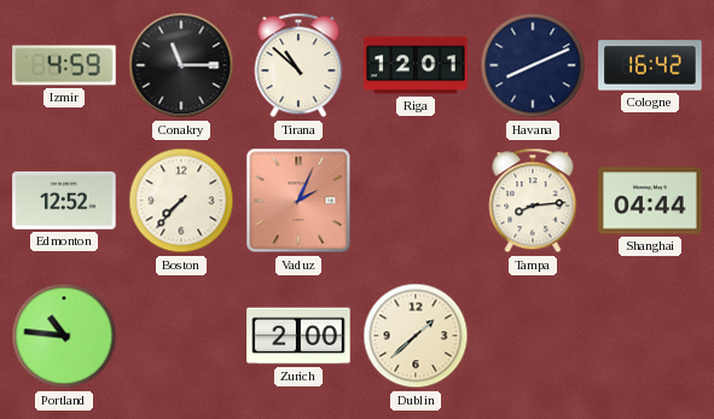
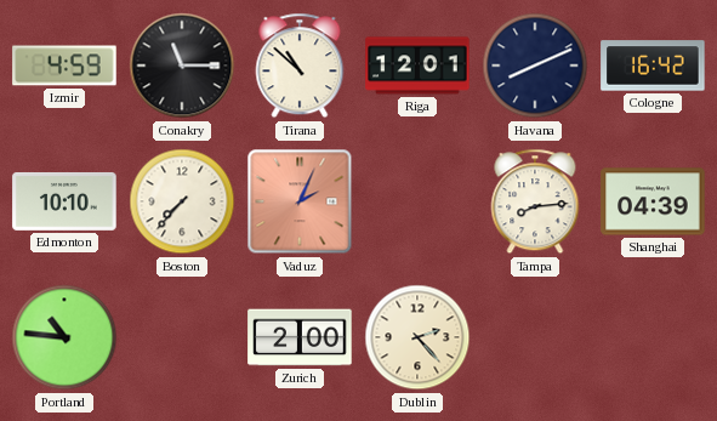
Edmonton: 12:52 -> 10:10 (64, 201)
Shanghai: 04:44 -> 04:39 (653, 201)
Dublin: 1:38 -> 2:23 (417, 337)
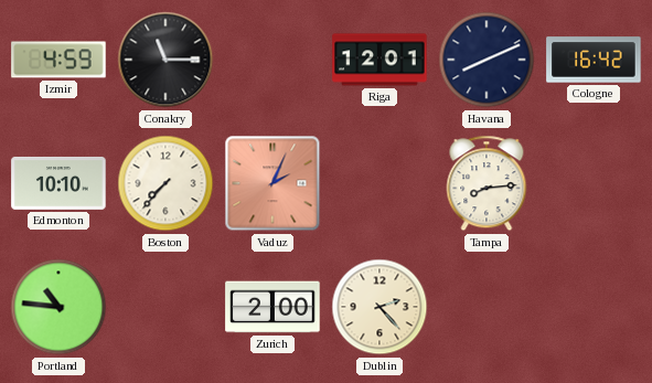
Tirana: 10:52 -> none (300, 66)
Shanghai: 04:39 -> none (653, 201)
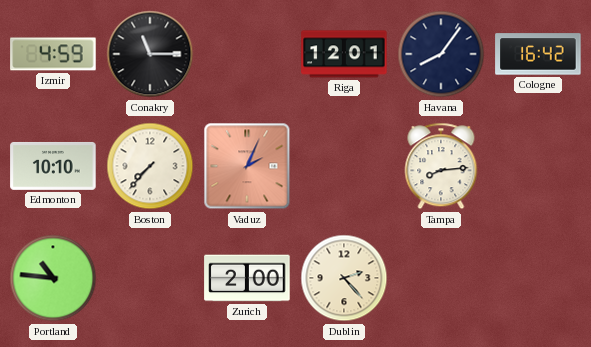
Havana: 8:11 -> 8:06 (441, 54)
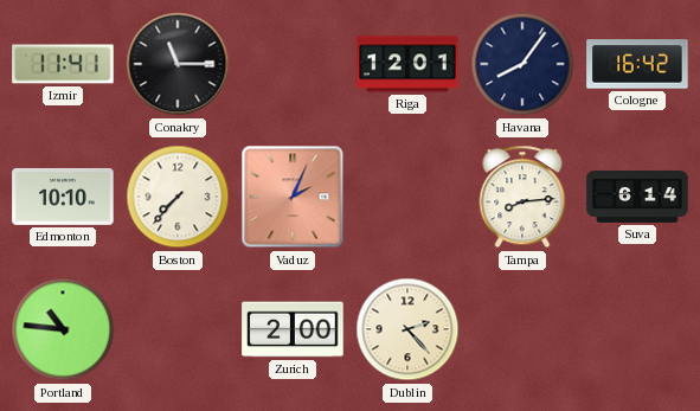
Izmir: 4:59 -> 11:41 (63, 64)
Suva: none -> 6:14 (637, 197)
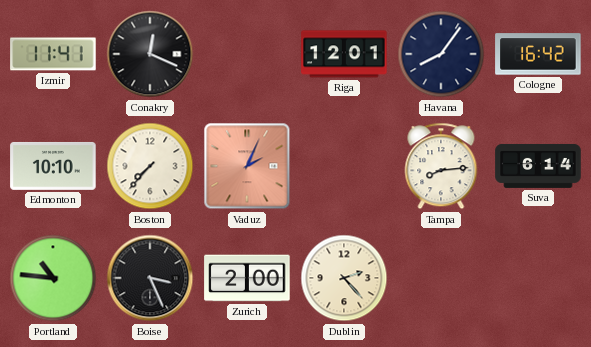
Conakry: 11:15 -> 12:19 (150, 54)
Boise: none -> 3:26 (150, 278)
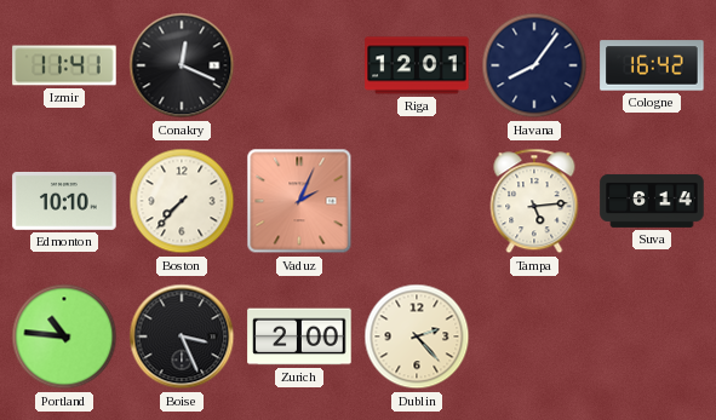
Tampa: 8:14 -> 5:14 (534, 201)
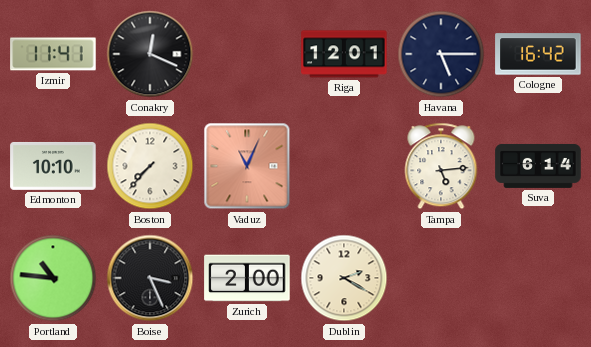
Havana: 8:06 -> 5:15 (441, 54)
Vaduz: 2:04 -> 11:04 (247, 166)
Dublin: 2:23 -> 2:20 (344, 278)
